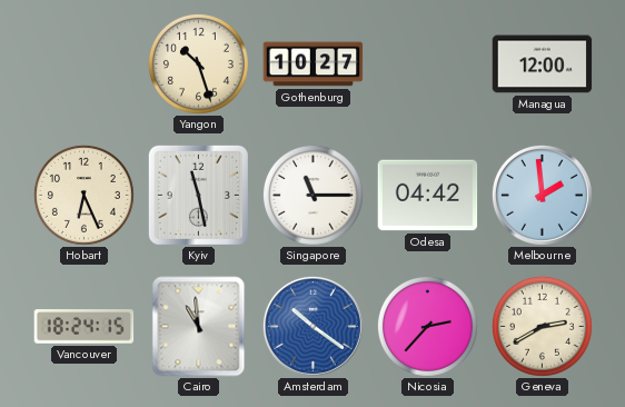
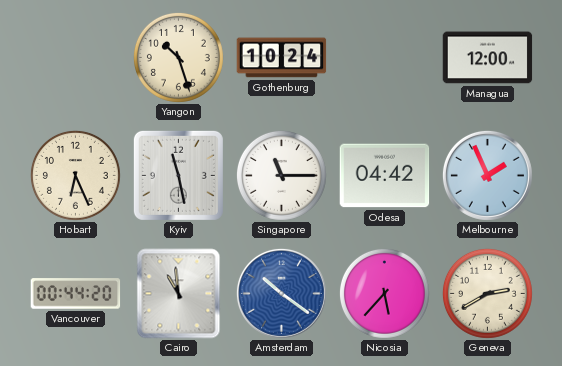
Gothenburg: 10:27 -> 10:24 (282, 58)
Melbourne: 1:59 -> 1:56 (487, 175)
Vancouver: 18:24 -> 00:44 (76, 294)
Nicosia: 2:37 -> 5:37 (384, 293)
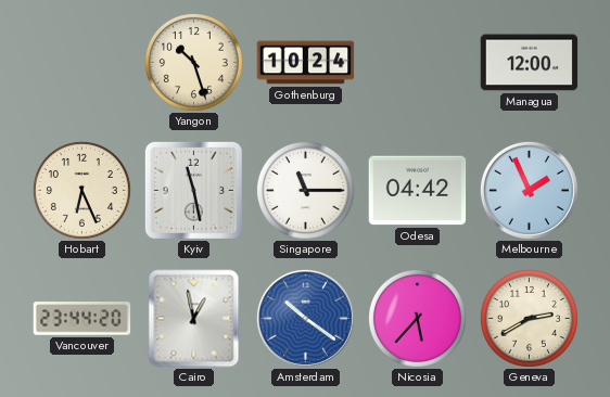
Vancouver: 00:44 -> 23:44 (82, 319)
Cairo: 10:59 -> 12:58 (194, 319)
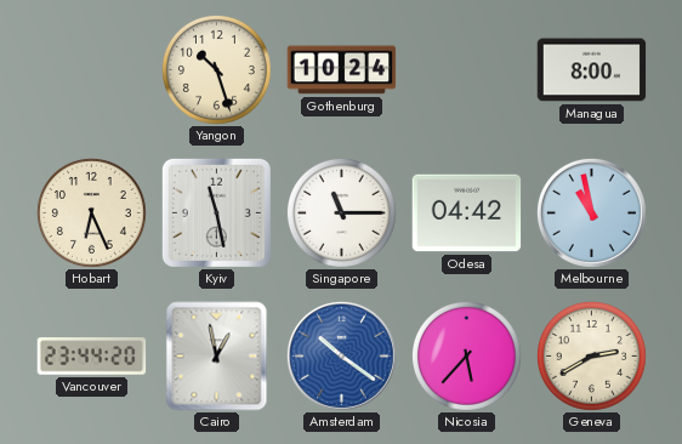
Managua: 12:00 -> 8:00 (592, 70)
Melbourne: 1:56 -> 10:58 (591, 212)
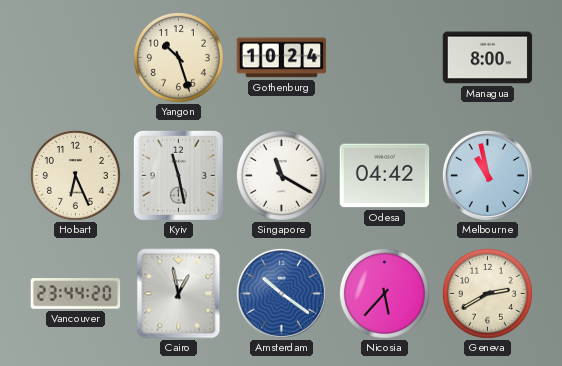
Singapore: 11:15 -> 11:20 (281, 175)
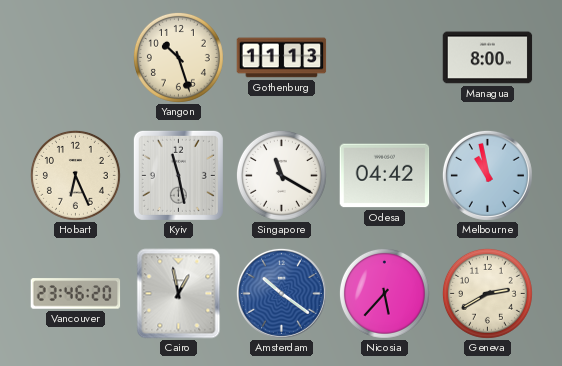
Gothenburg: 10:24 -> 11:13 (282, 58)
Vancouver: 23:44 -> 23:46 (76, 294)
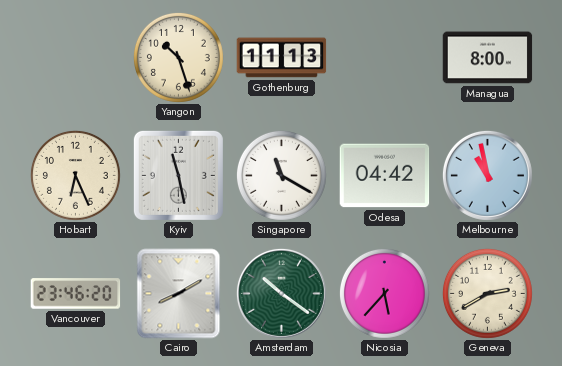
Cairo: 12:58 -> 8:10 (179, 294)
Amsterdam dial: blue -> green (281, 293)
